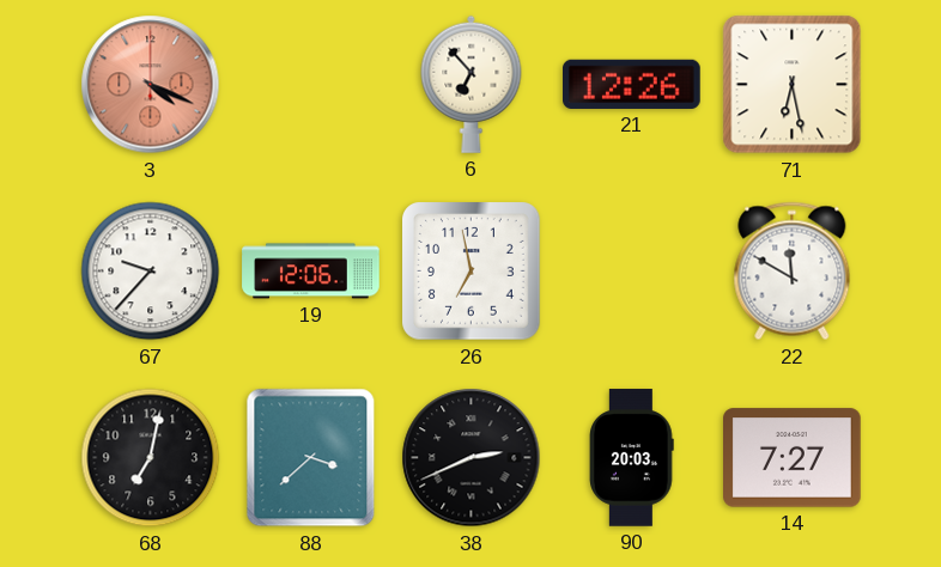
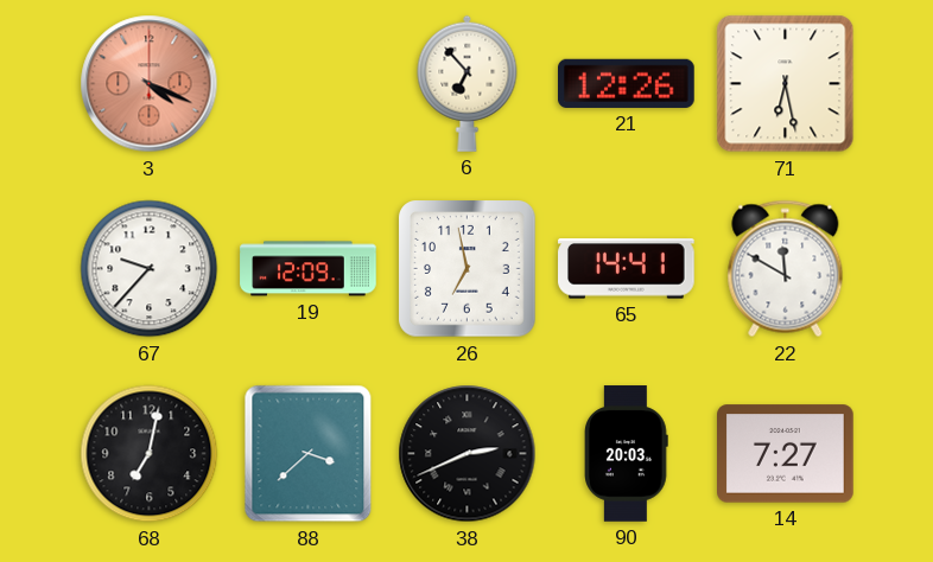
19: 12:06 -> 12:09 (309, 269)
65: none -> 14:41 (627, 269)
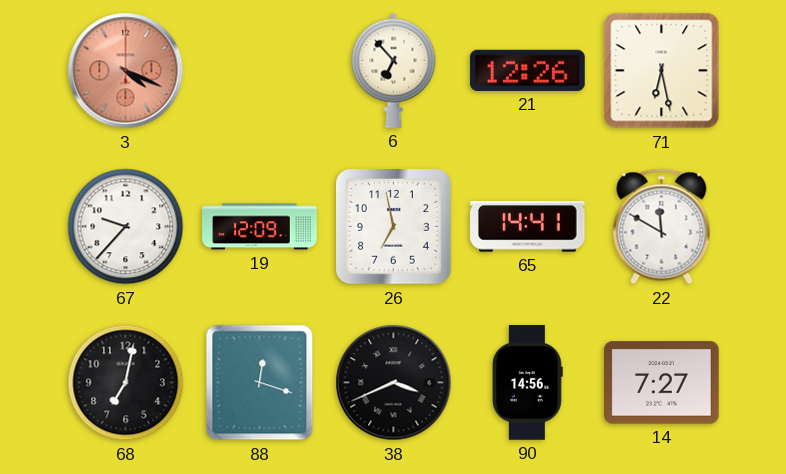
88: 3:38 -> 12:18 (260, 383)
38: 2:41 -> 3:41 (394, 383)
90: 20:03 -> 14:56 (528, 383)
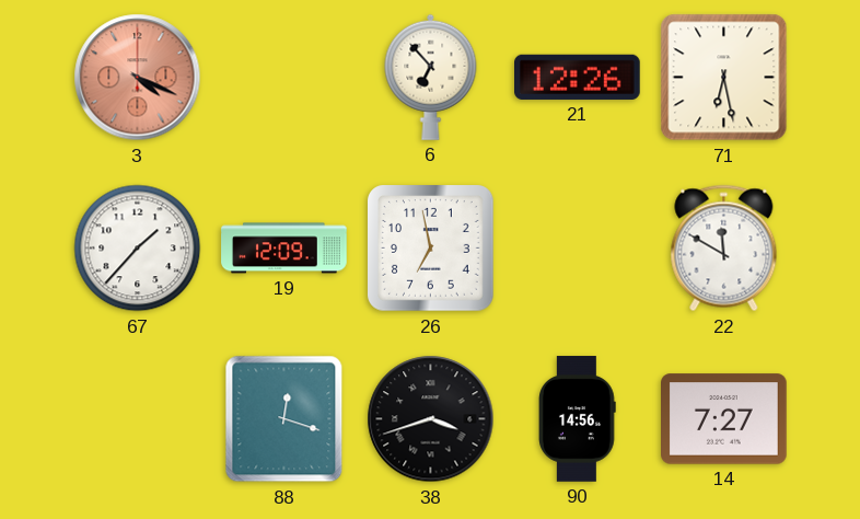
67: 9:37 -> 1:37 (138, 249)
65: 14:41 -> none (528, 227)
68: 7:02 -> none (126, 383)
38: 3:41 -> 3:42 (431, 419)
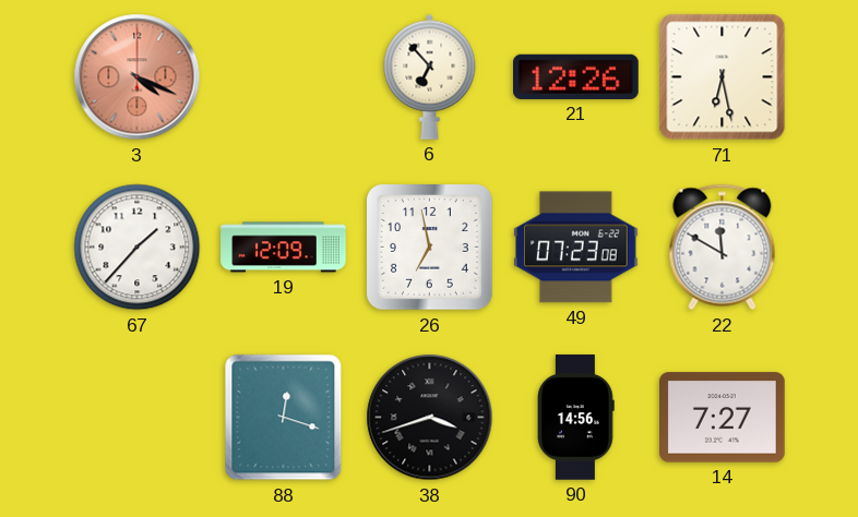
49: none -> 07:23 (576, 248)
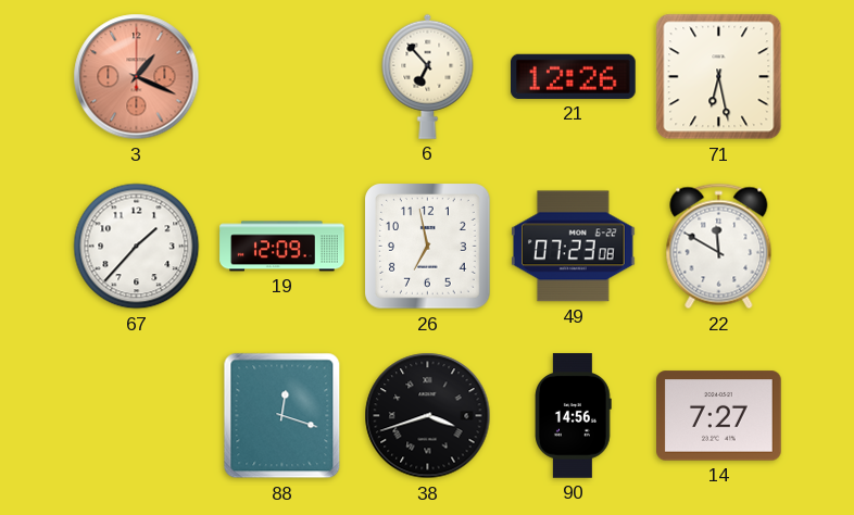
3: 4:19 -> 1:19 (137, 77)
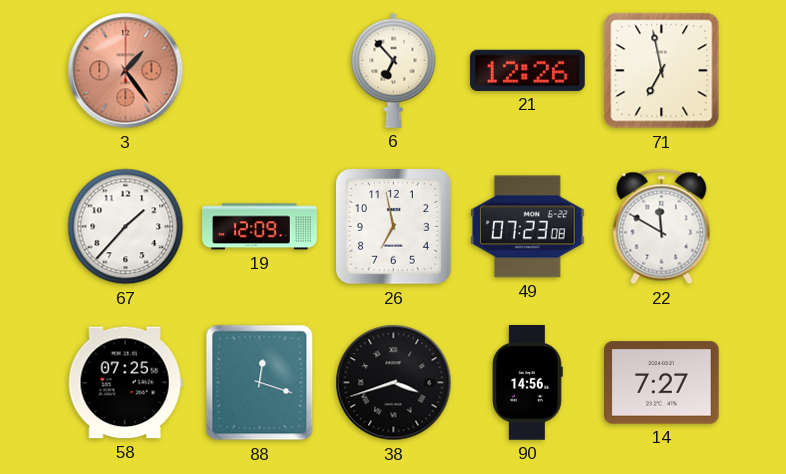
3: 1:19 -> 1:24 (126, 71)
71: 6:28 -> 6:58 (662, 71)
58: none -> 07:25 (125, 383)
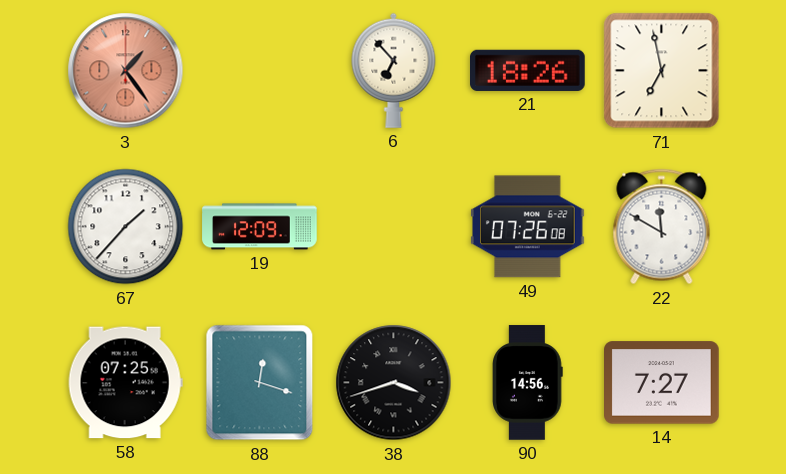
21: 12:26 -> 18:26 (528, 70)
26: 6:58 -> none (394, 227)
49: 07:23 -> 07:26 (528, 227)
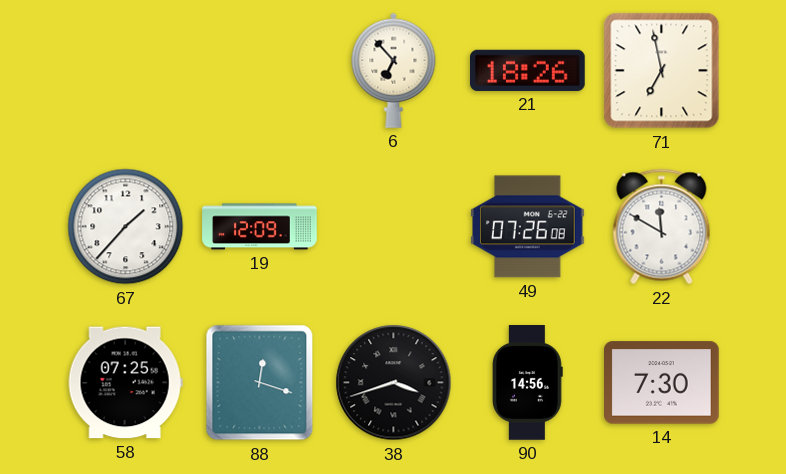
3: 1:24 -> none (126, 71)
14: 7:27 -> 7:30 (662, 383)
